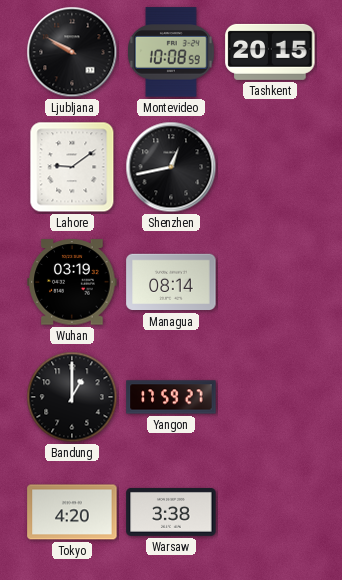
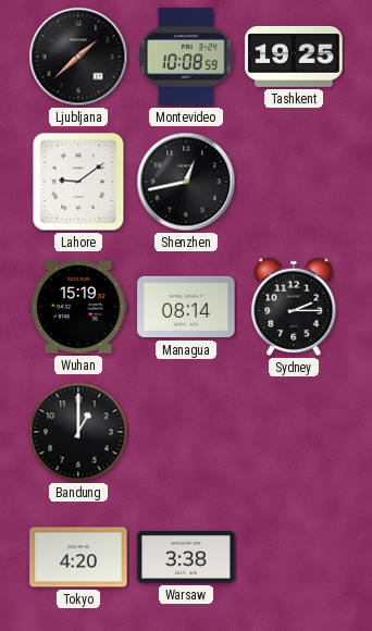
Ljubljana: 9:50 -> 1:38 (78, 57)
Tashkent: 20:15 -> 19:25 (294, 57)
Wuhan: 03:19 -> 15:19 (78, 307)
Sydney: none -> 2:15 (294, 307)
Yangon: 17:59 -> none (171, 397)
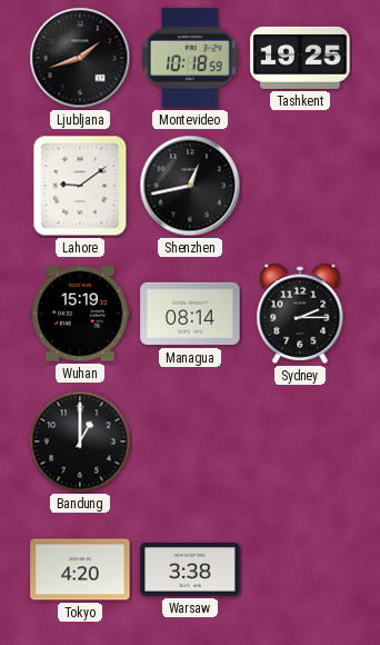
Ljubljana: 1:38 -> 1:42 (80, 58)
Montevideo: 10:08 -> 10:18 (190, 58)
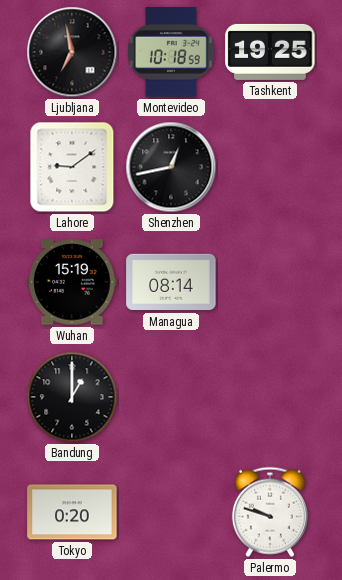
Ljubljana: 1:42 -> 6:58 (72, 52)
Sydney: 2:15 -> none (300, 314)
Tokyo: 4:20 -> 0:20 (72, 512)
Warsaw: 3:38 -> none (190, 569)
Palermo: none -> 9:48 (270, 512)
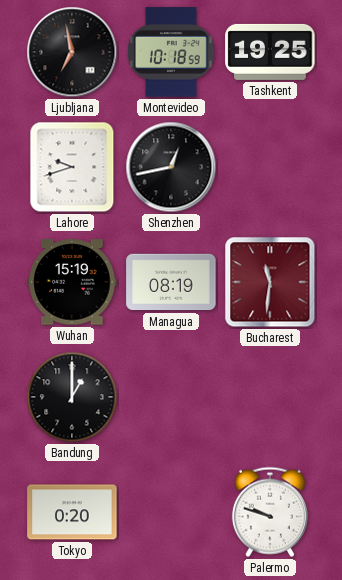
Lahore: 9:09 -> 9:42 (72, 167)
Managua: 08:14 -> 08:19 (171, 282)
Bucharest: none -> 11:31 (270, 282)
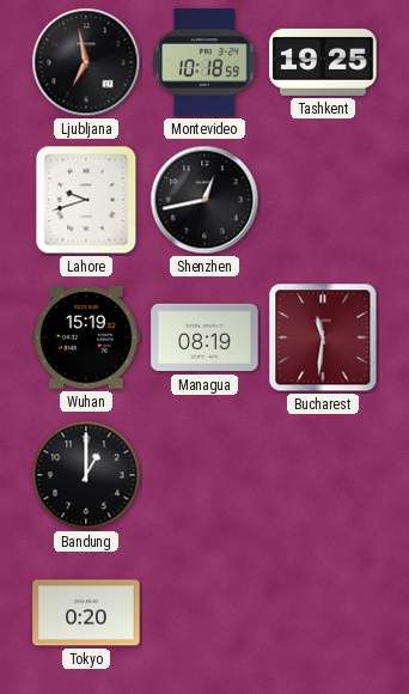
Palermo: 9:48 -> none (270, 512)
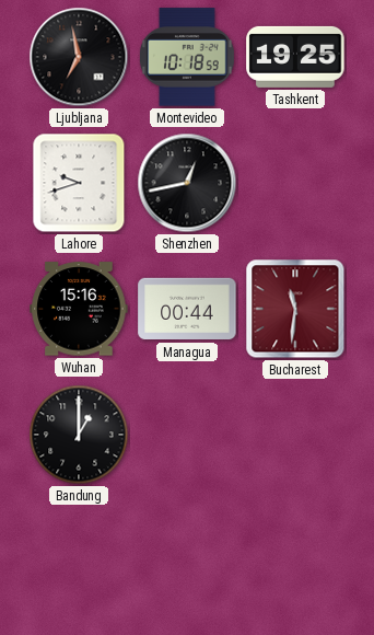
Wuhan: 15:19 -> 15:16 (79, 309)
Managua: 08:19 -> 00:44 (187, 309)
Tokyo: 0:20 -> none (86, 613)
